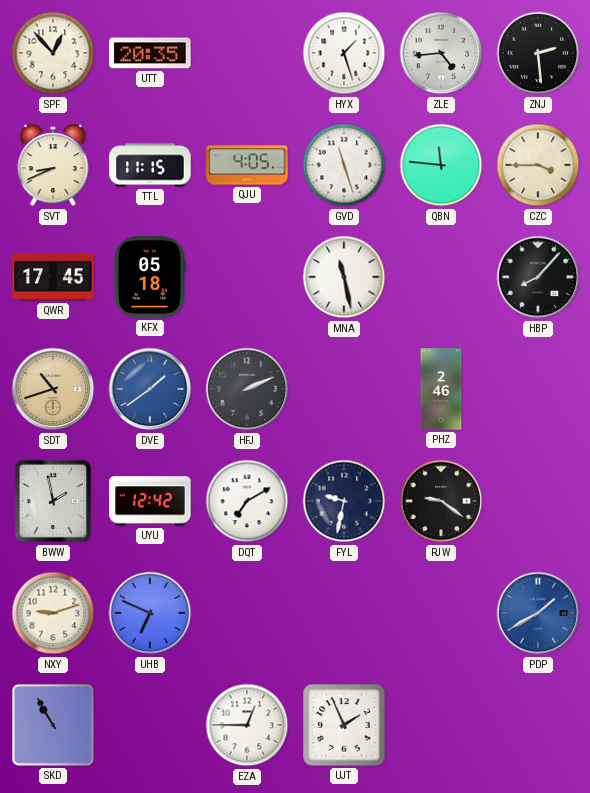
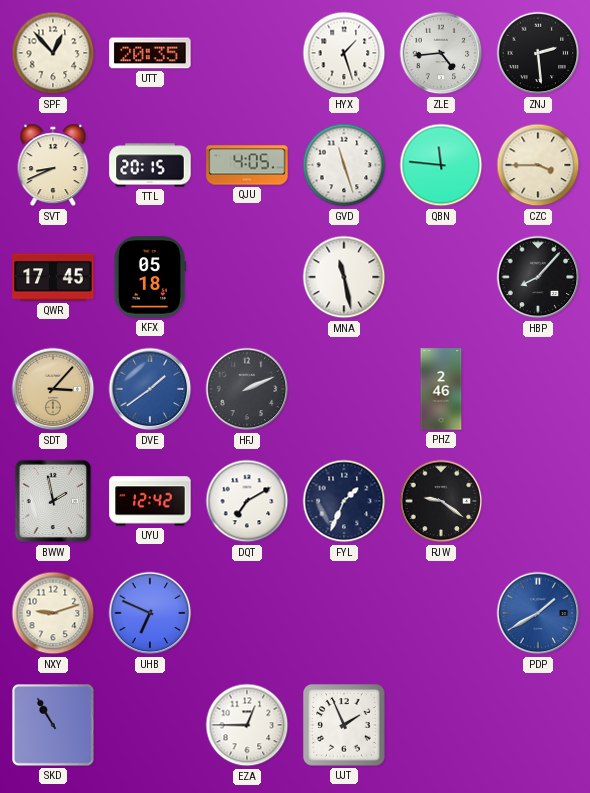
TTL: 11:15 -> 20:15 (150, 165)
SDT: 10:42 -> 3:07 (53, 389)
FYL: 9:32 -> 1:34 (344, 501)
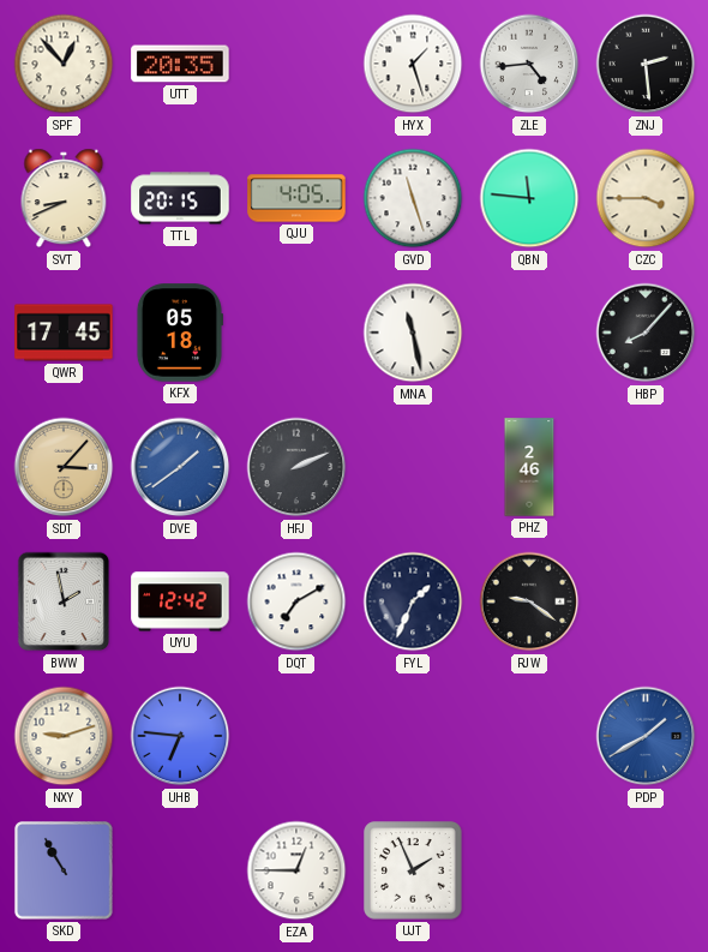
UHB: 6:49 -> 6:46 (180, 736)
